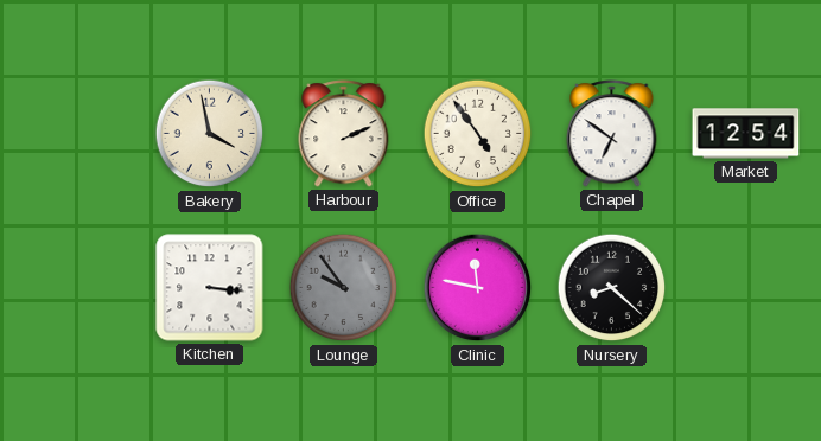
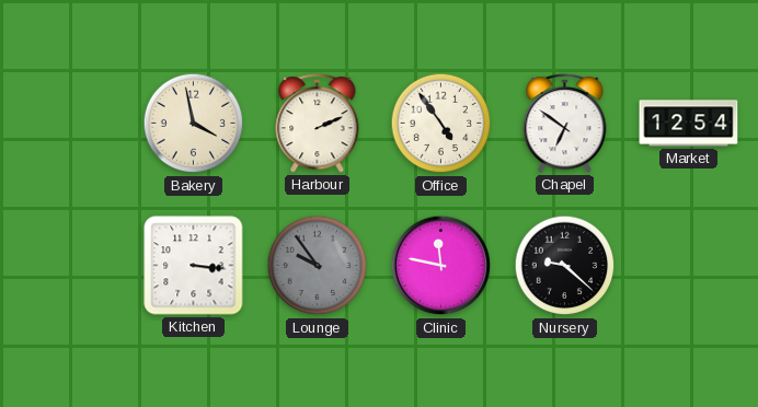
Nursery: 8:22 -> 9:22 (565, 266)
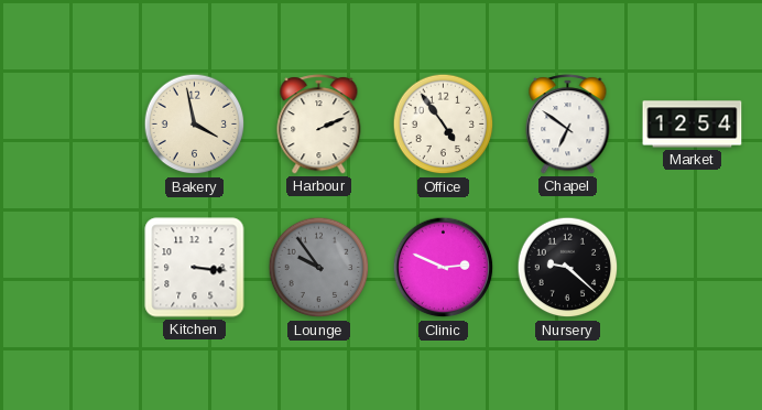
Clinic: 11:47 -> 2:49 (444, 268)
